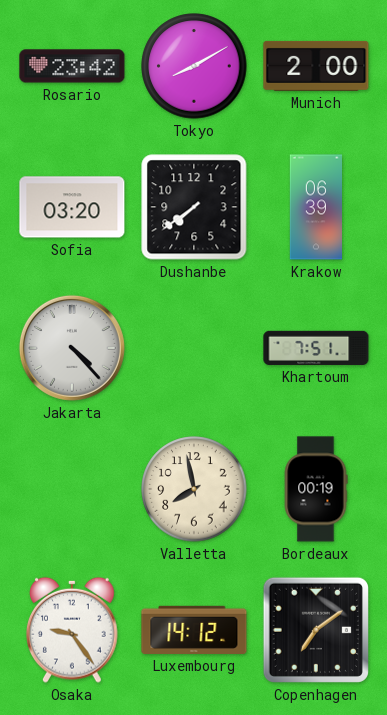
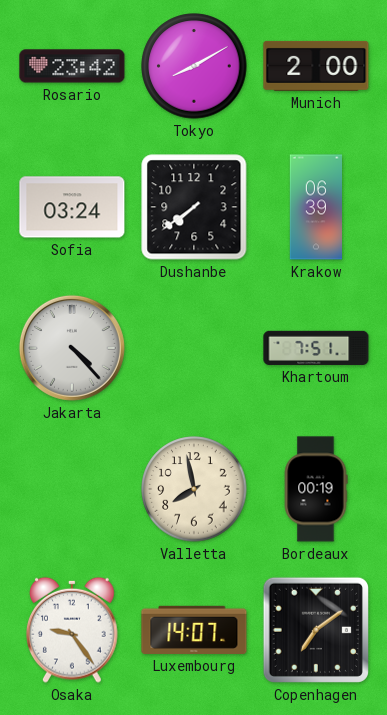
Sofia: 03:20 -> 03:24 (72, 207)
Luxembourg: 14:12 -> 14:07 (194, 630)
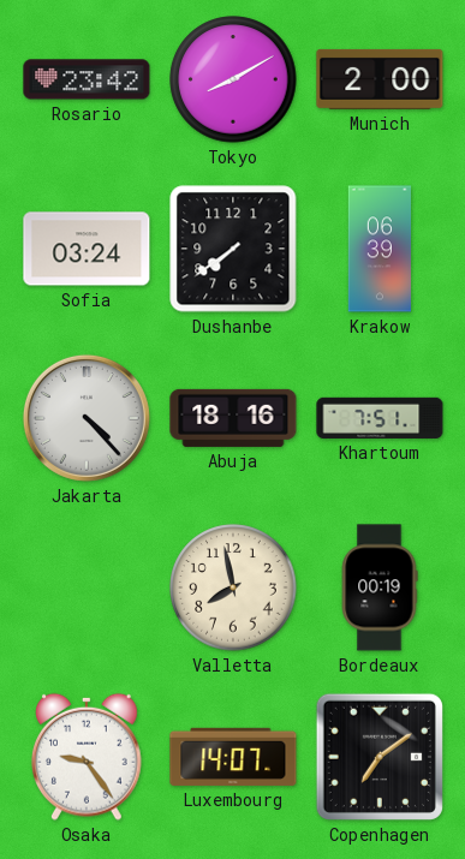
Abuja: none -> 18:16 (233, 418)
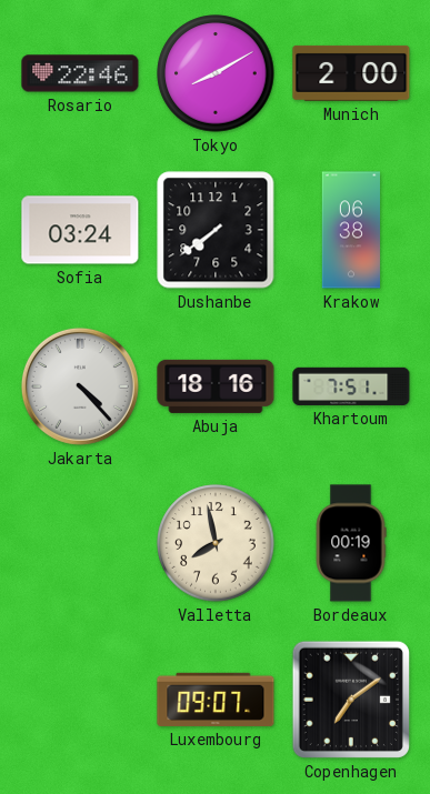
Rosario: 23:42 -> 22:46 (80, 73)
Krakow: 06:39 -> 06:38 (350, 230)
Osaka: 9:24 -> none (88, 757)
Luxembourg: 14:07 -> 09:07 (216, 700)
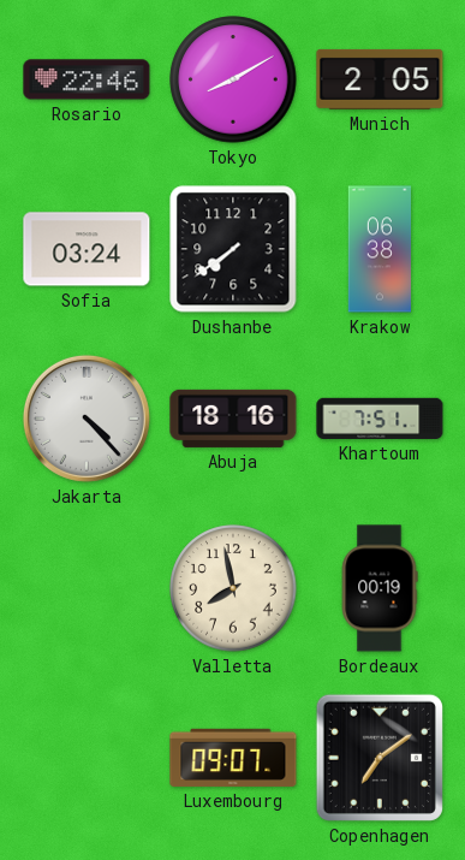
Munich: 2:00 -> 2:05 (380, 79)
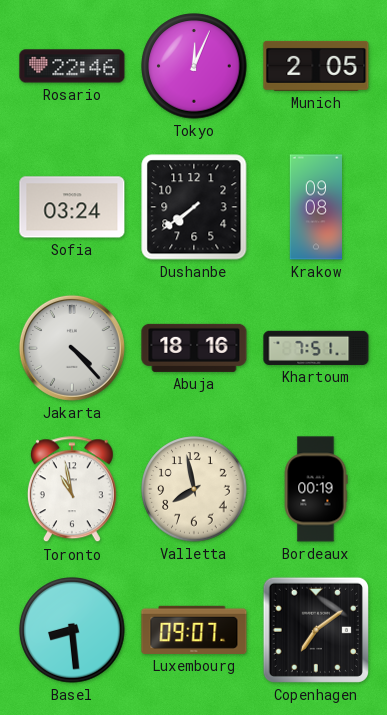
Tokyo: 8:10 -> 12:04 (194, 66)
Krakow: 06:38 -> 09:08 (315, 207)
Toronto: none -> 10:58 (72, 490)
Basel: none -> 8:29 (72, 630)
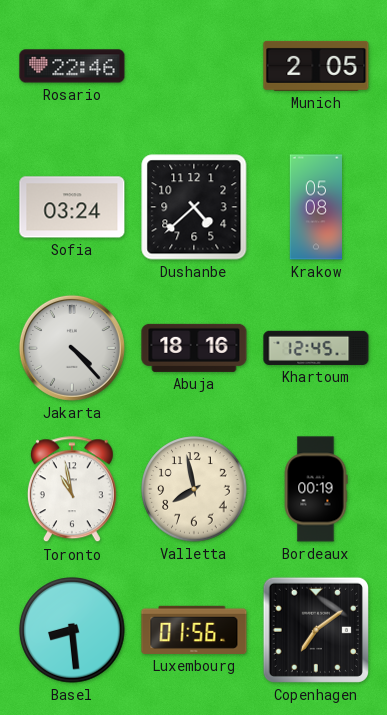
Tokyo: 12:04 -> none (194, 66)
Dushanbe: 7:39 -> 4:38 (194, 207)
Krakow: 09:08 -> 05:08 (315, 207)
Khartoum: 7:51 -> 12:45 (316, 348)
Luxembourg: 09:07 -> 01:56 (194, 630)
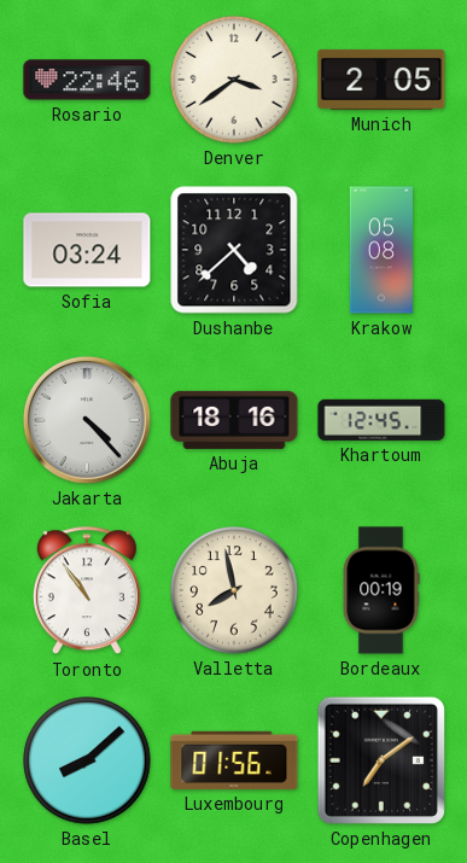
Denver: none -> 3:39 (234, 80)
Toronto: 10:58 -> 10:54 (87, 591)
Basel: 8:29 -> 8:08 (87, 760)
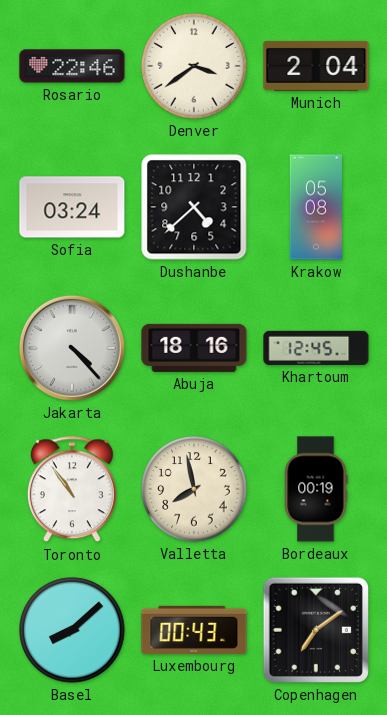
Munich: 2:05 -> 2:04 (316, 66)
Luxembourg: 01:56 -> 00:43 (194, 630)
